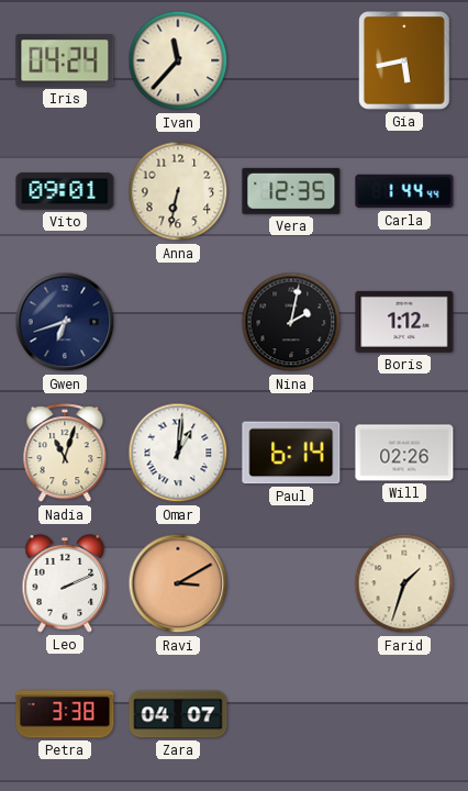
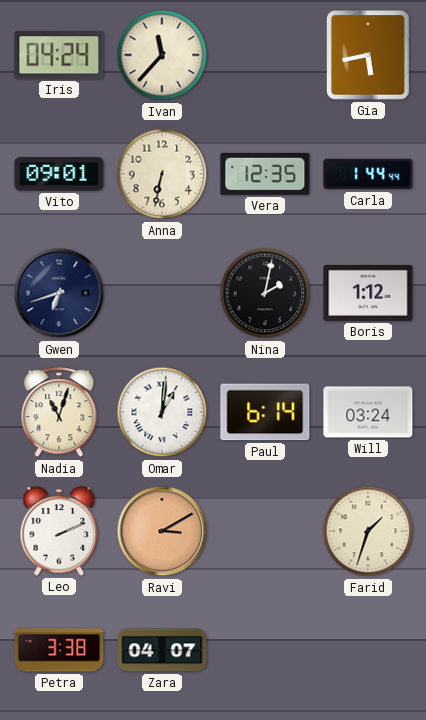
Will: 02:26 -> 03:24 (368, 412)
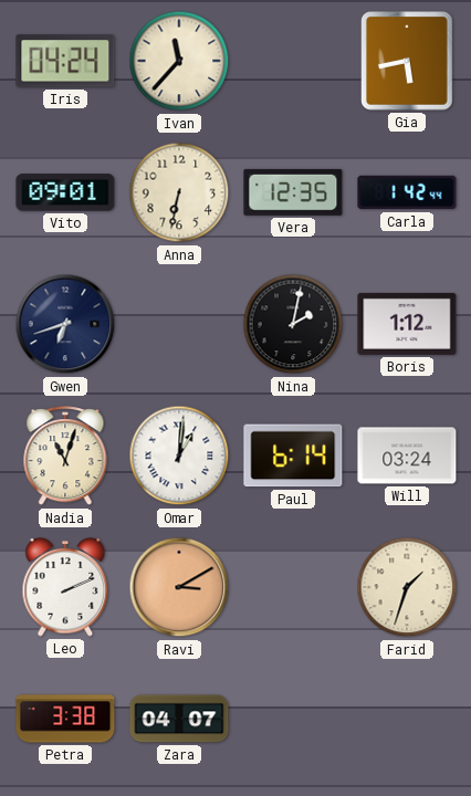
Carla: 1:44 -> 1:42 (407, 192)
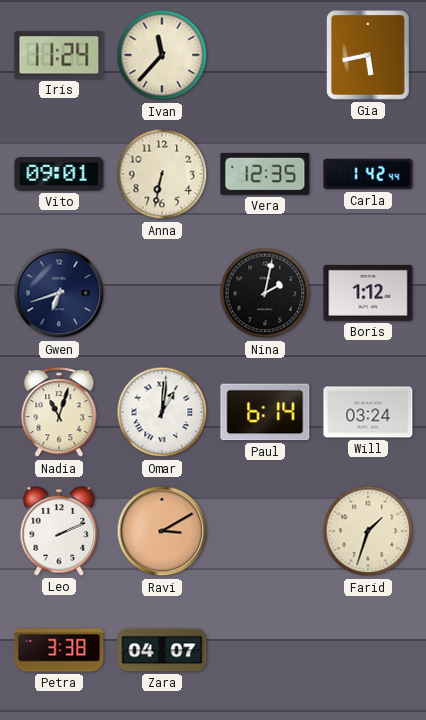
Iris: 04:24 -> 11:24 (59, 55)
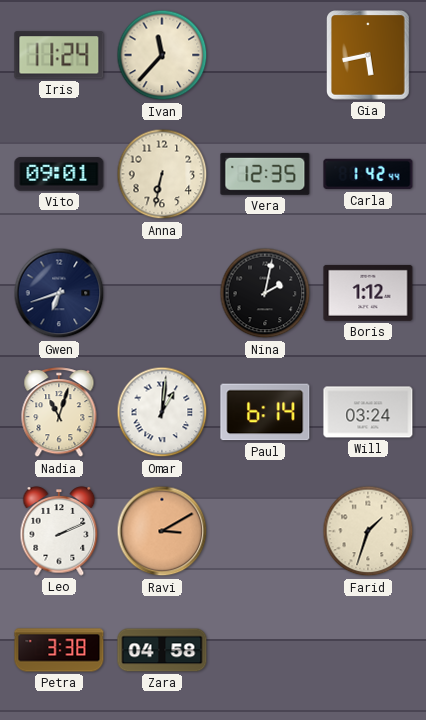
Zara: 04:07 -> 04:58 (162, 650)
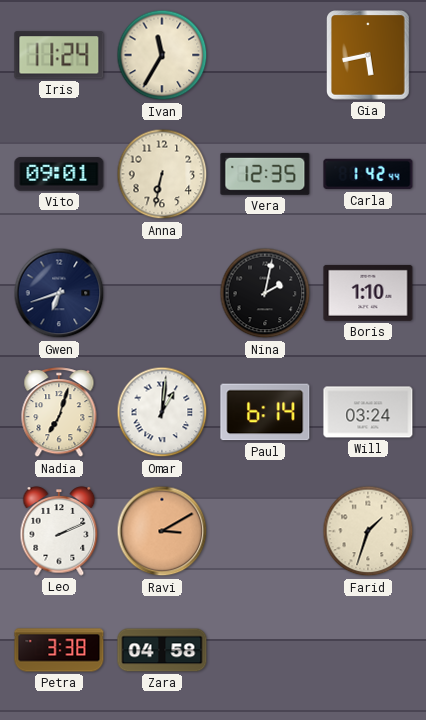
Ivan: 11:37 -> 11:35 (162, 55)
Boris: 1:12 -> 1:10 (368, 293)
Nadia: 11:03 -> 7:03 (59, 413)
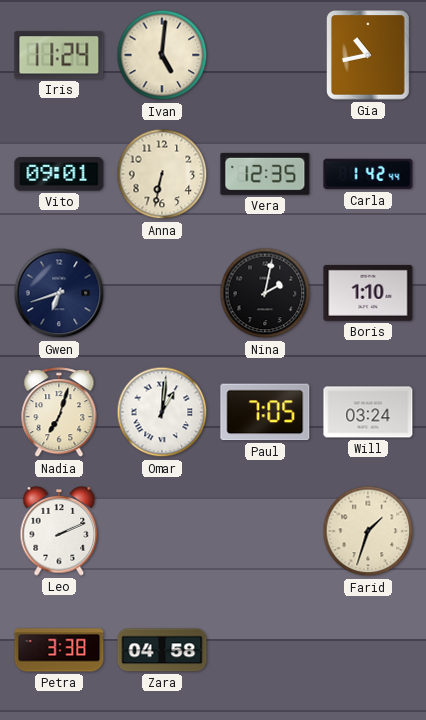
Ivan: 11:35 -> 5:01 (162, 55)
Gia: 5:43 -> 10:43 (368, 55)
Paul: 6:14 -> 7:05 (265, 412)
Ravi: 3:10 -> none (162, 531)
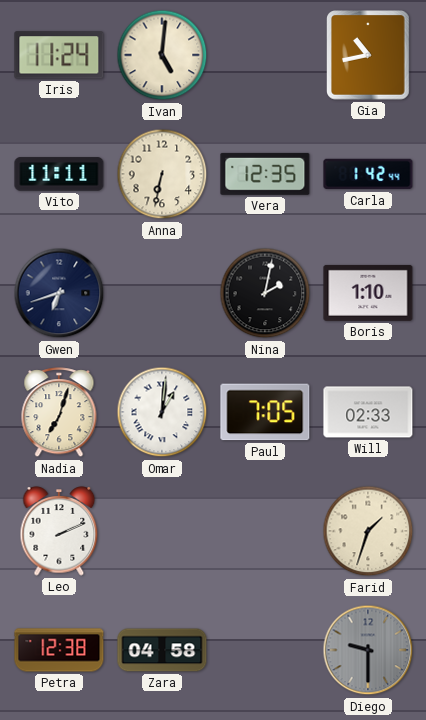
Vito: 09:01 -> 11:11 (59, 174)
Will: 03:24 -> 02:33 (368, 412)
Petra: 3:38 -> 12:38 (59, 650)
Diego: none -> 9:30 (368, 650)
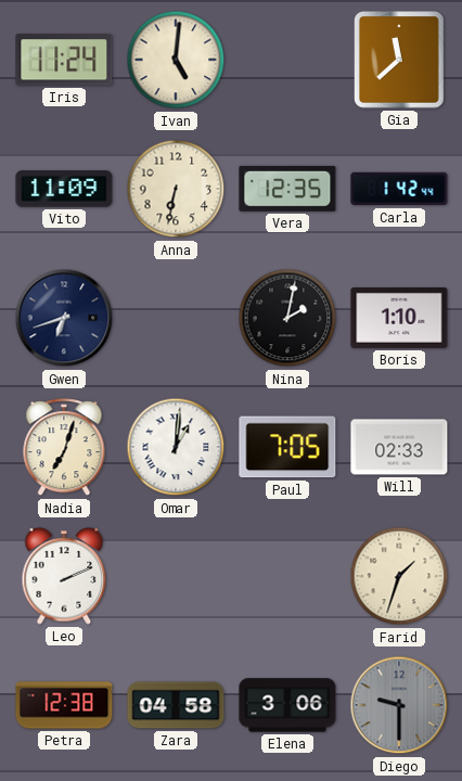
Gia: 10:43 -> 11:38 (399, 60)
Vito: 11:11 -> 11:09 (64, 189)
Elena: none -> 3:06 (287, 705)
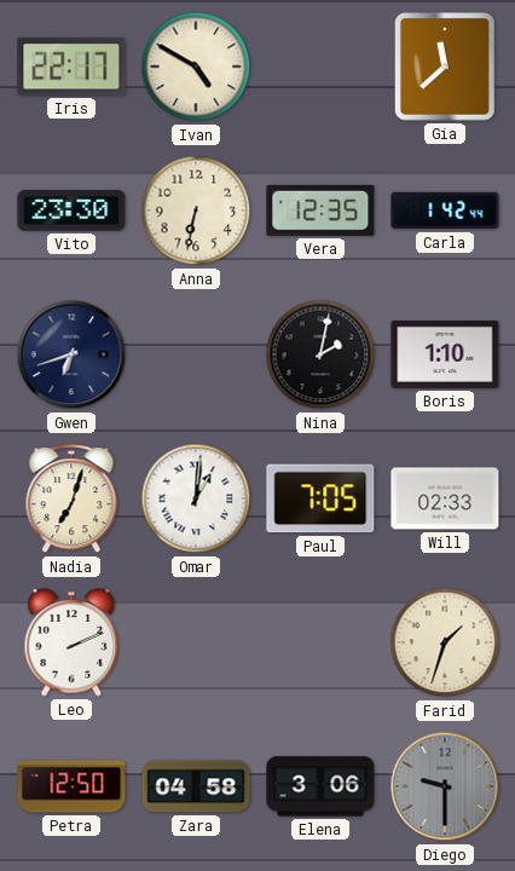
Iris: 11:24 -> 22:17 (71, 67)
Ivan: 5:01 -> 4:50 (196, 67)
Vito: 11:09 -> 23:30 (71, 210)
Petra: 12:38 -> 12:50 (71, 786)
